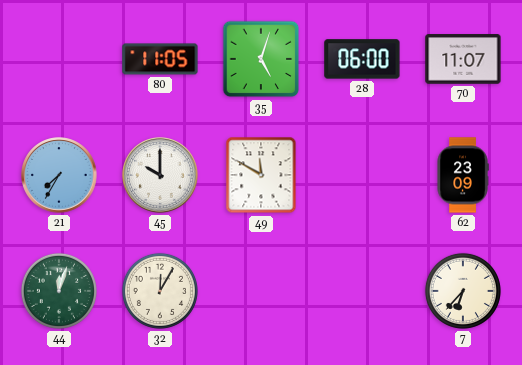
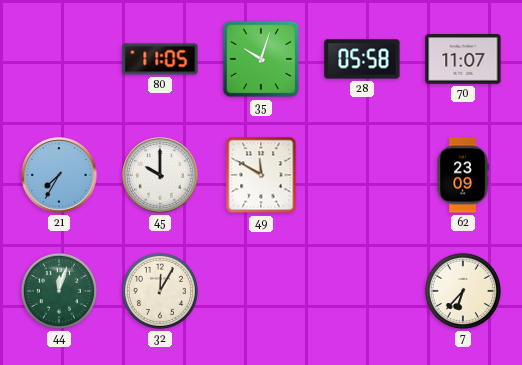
35: 5:03 -> 10:03 (261, 59)
28: 06:00 -> 05:58 (362, 59)
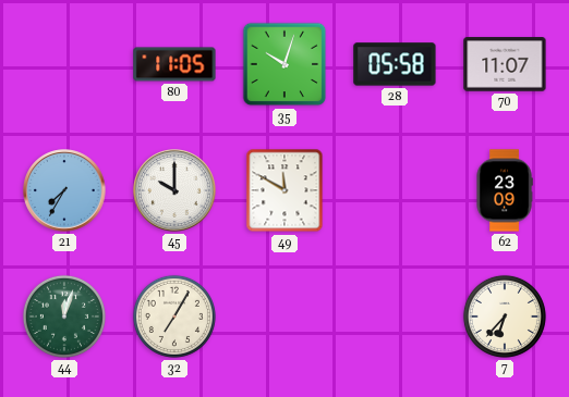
32: 12:05 -> 7:05 (174, 317)
